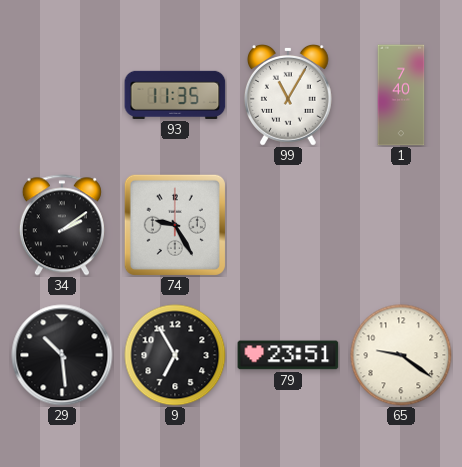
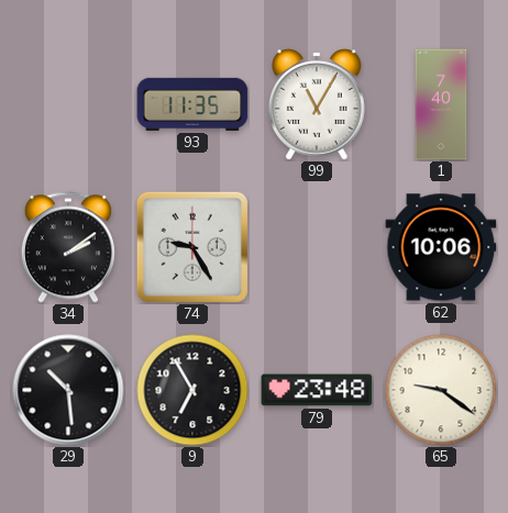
62: none -> 10:06 (441, 247)
79: 23:51 -> 23:48 (317, 390)
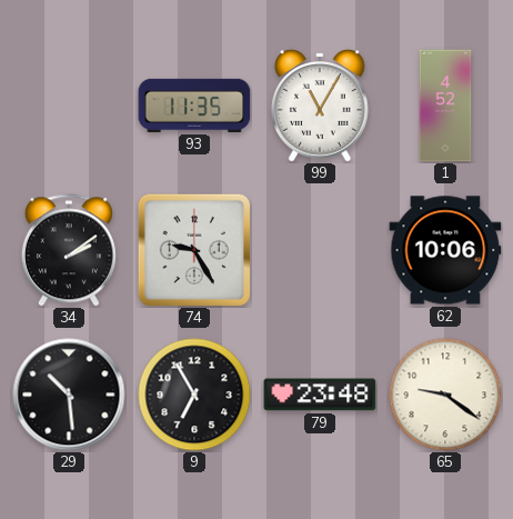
1: 7:40 -> 4:52 (445, 106)
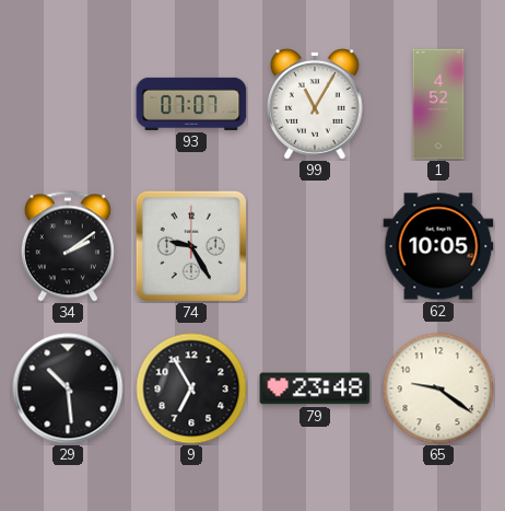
93: 11:35 -> 07:07 (191, 104)
62: 10:06 -> 10:05 (438, 246)
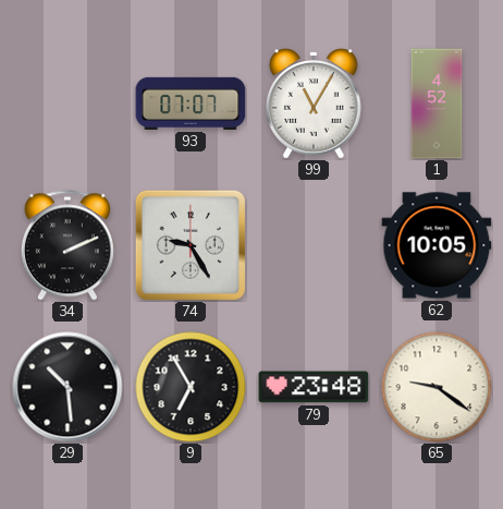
34: 2:09 -> 2:11 (68, 245)
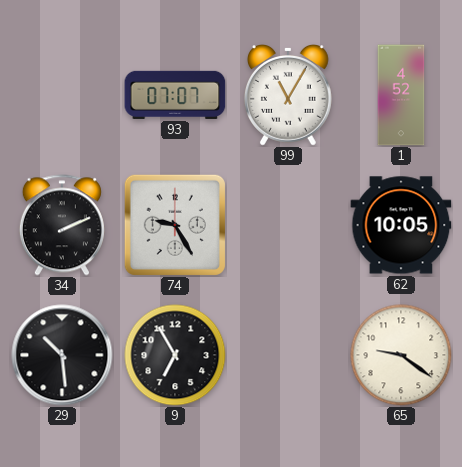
79: 23:48 -> none (314, 387)
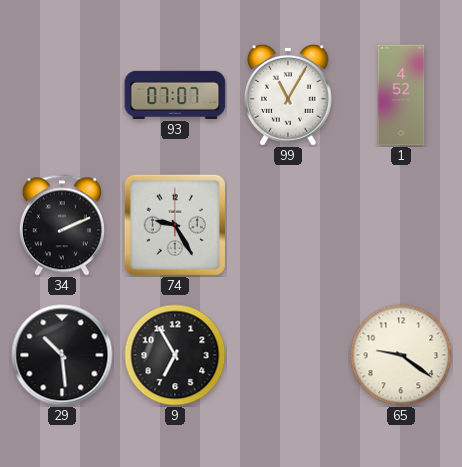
62: 10:05 -> none (401, 225)
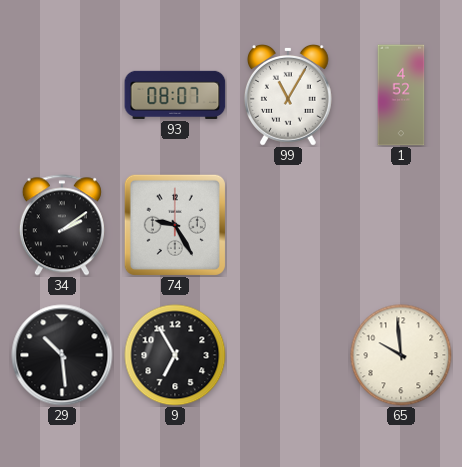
93: 07:07 -> 08:07 (175, 95)
34: 2:11 -> 2:09 (62, 225)
65: 9:21 -> 9:59 (401, 355)
